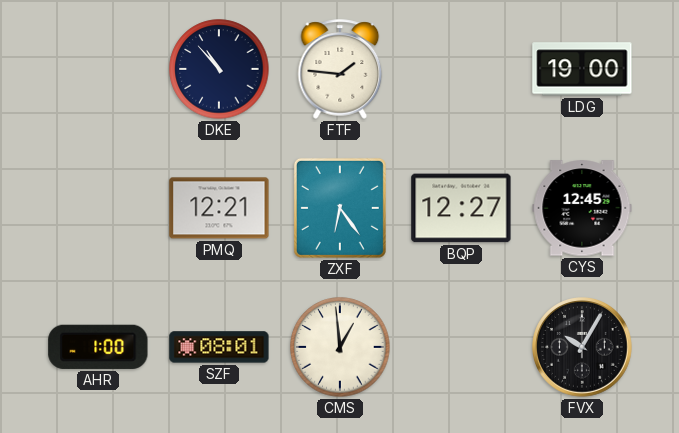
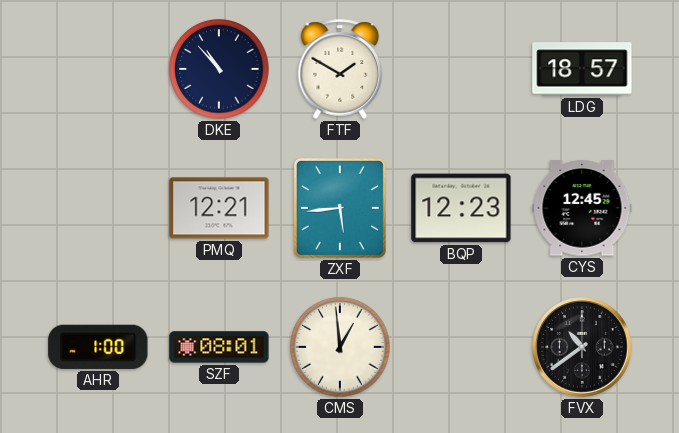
FTF: 1:46 -> 1:50 (340, 69)
LDG: 19:00 -> 18:57 (582, 69)
ZXF: 6:24 -> 5:44 (340, 208)
BQP: 12:27 -> 12:23 (461, 208)
FVX: 10:05 -> 10:39 (583, 348)
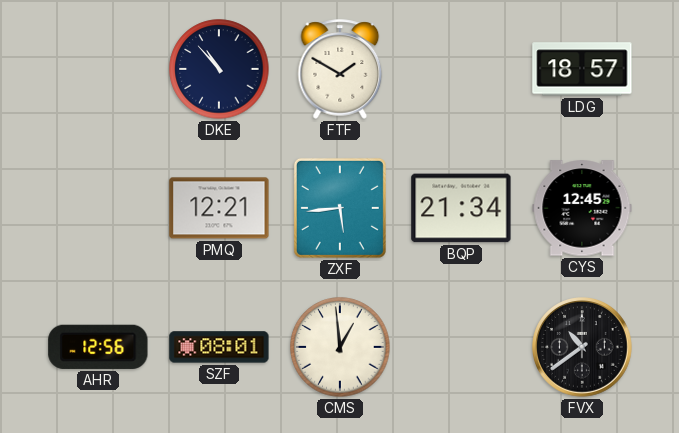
BQP: 12:23 -> 21:34 (461, 208)
AHR: 1:00 -> 12:56 (98, 347)
